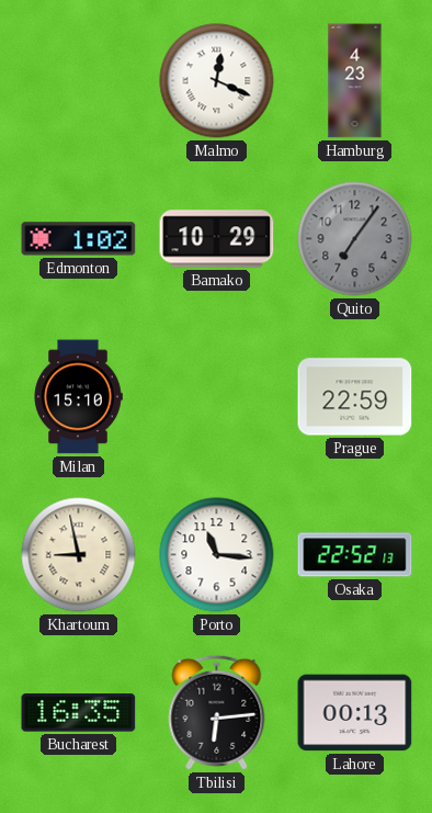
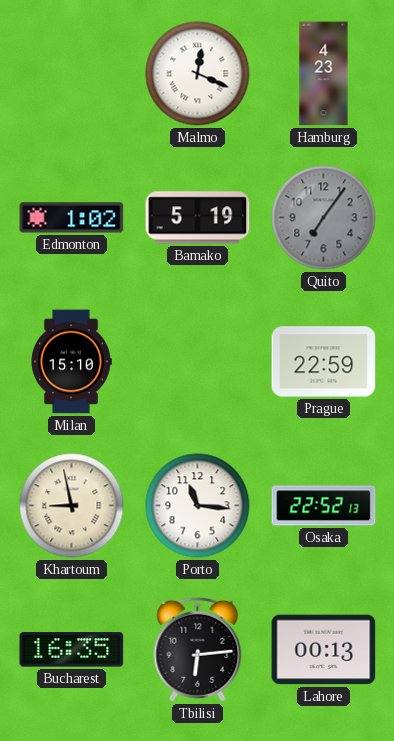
Bamako: 10:29 -> 5:19 (198, 218)
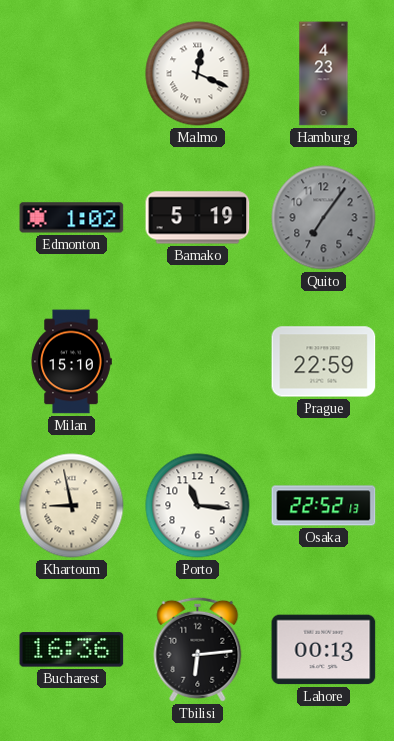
Bucharest: 16:35 -> 16:36 (72, 650)
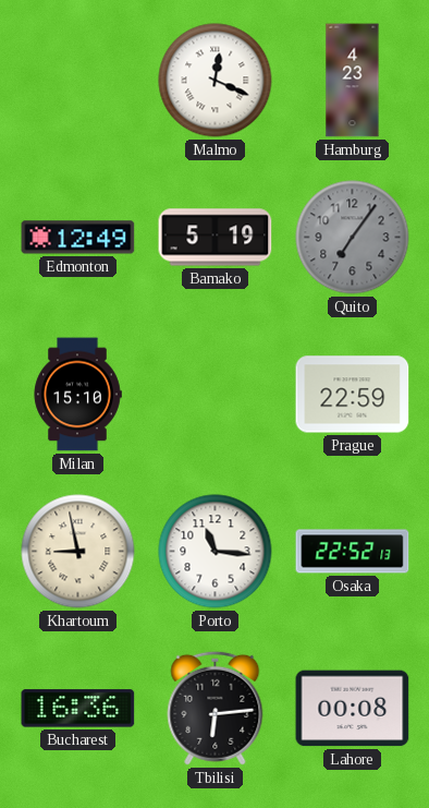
Edmonton: 1:02 -> 12:49 (78, 238)
Lahore: 00:13 -> 00:08 (353, 709)
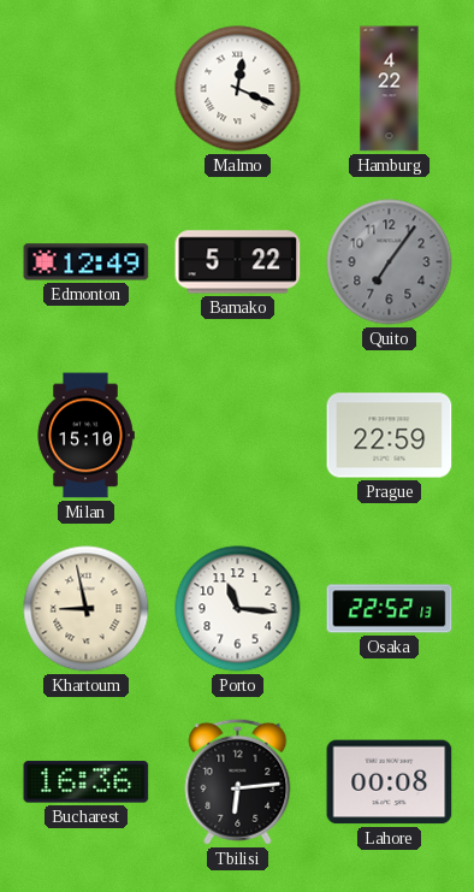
Hamburg: 4:23 -> 4:22 (390, 89)
Bamako: 5:19 -> 5:22 (238, 262)
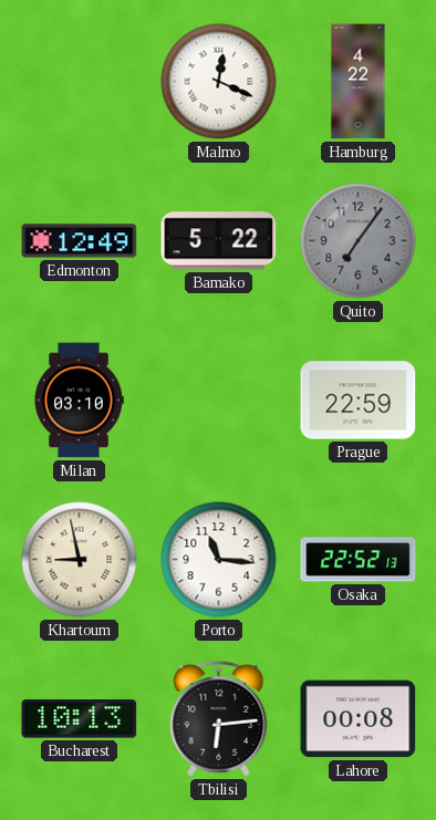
Milan: 15:10 -> 03:10 (79, 401)
Bucharest: 16:36 -> 10:13 (80, 719)
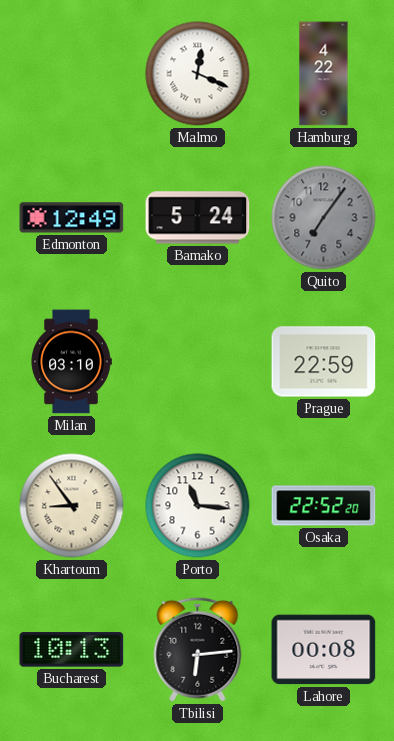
Bamako: 5:22 -> 5:24 (198, 218)
Khartoum: 8:58 -> 8:54 (72, 506)
Osaka: 22:52:13 -> 22:52:20 (324, 506)
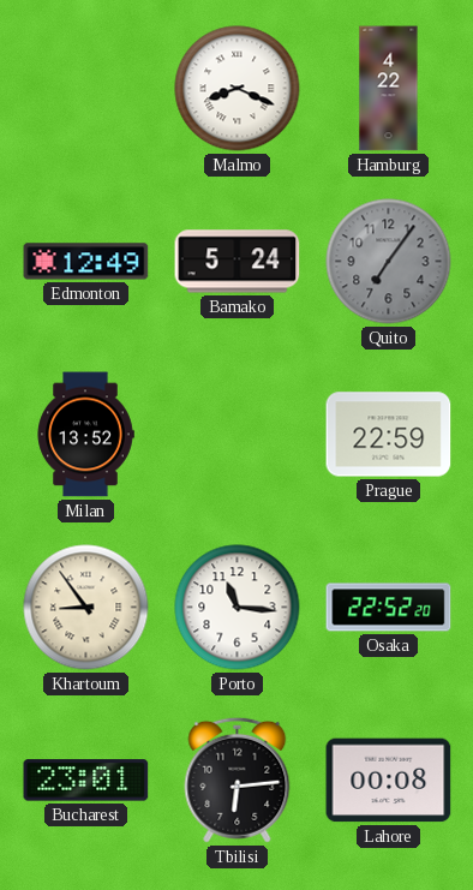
Malmo: 12:19 -> 8:19 (238, 89)
Milan: 03:10 -> 13:52 (85, 435)
Bucharest: 10:13 -> 23:01 (86, 781)
